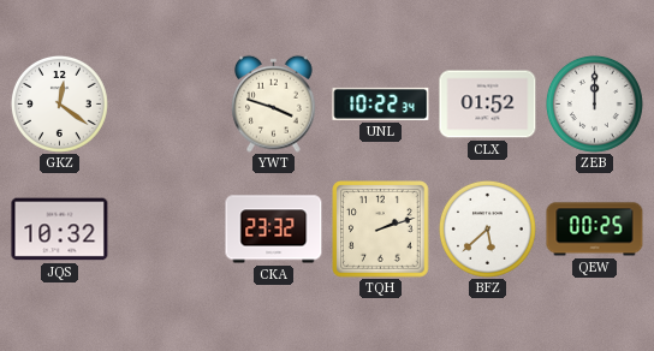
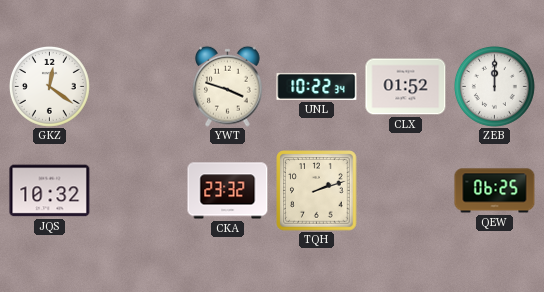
BFZ: 5:38 -> none (487, 228)
QEW: 00:25 -> 06:25 (495, 191)
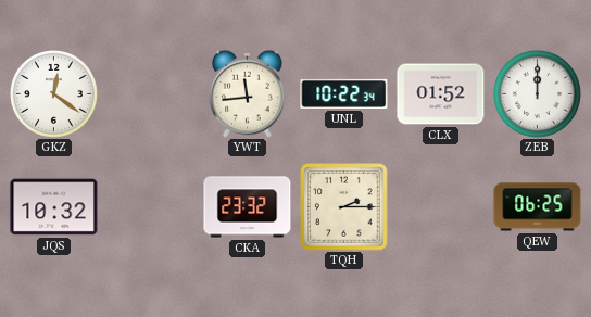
YWT: 3:48 -> 11:44 (248, 93)
TQH: 2:12 -> 2:15 (344, 207)
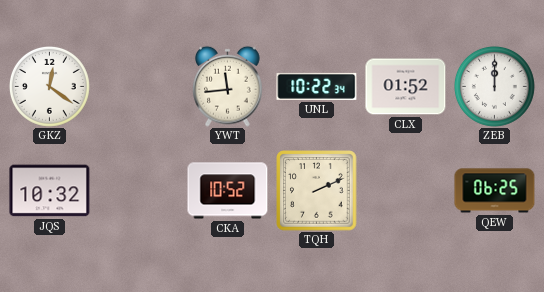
CKA: 23:32 -> 10:52 (228, 191)
TQH: 2:15 -> 2:11 (317, 191)
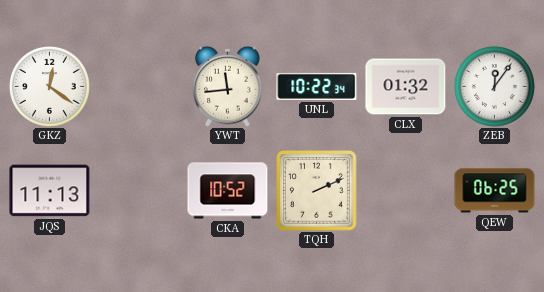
CLX: 01:52 -> 01:32 (406, 87)
ZEB: 12:00 -> 12:06 (494, 86)
JQS: 10:32 -> 11:13 (50, 191)
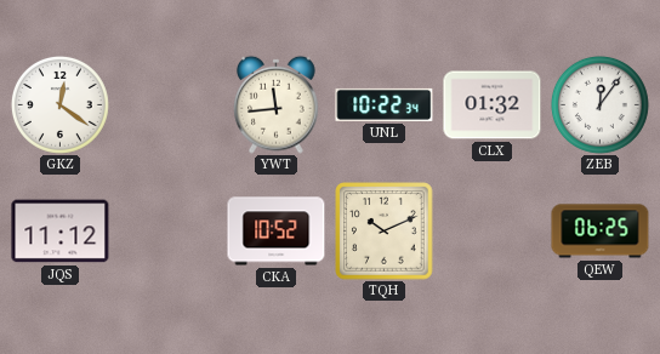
JQS: 11:13 -> 11:12 (61, 232)
TQH: 2:11 -> 10:11 (385, 232)
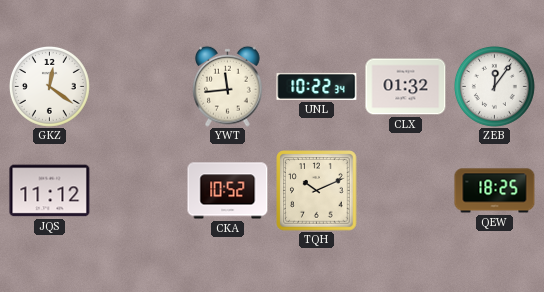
QEW: 06:25 -> 18:25 (495, 191)
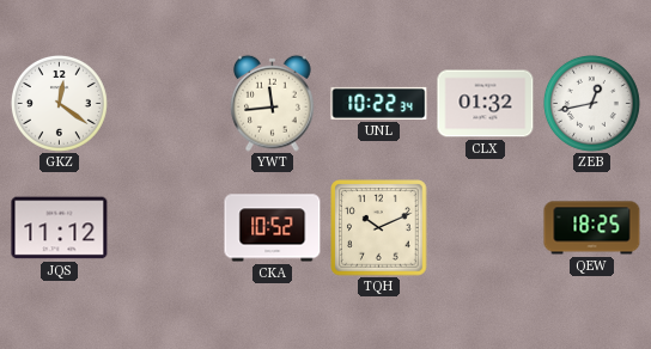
ZEB: 12:06 -> 12:43 (591, 103)
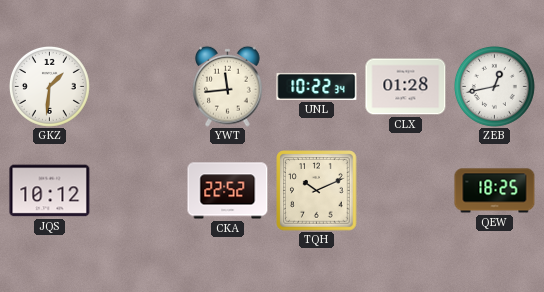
GKZ: 12:21 -> 1:31 (49, 86)
CLX: 01:32 -> 01:28 (406, 87)
JQS: 11:12 -> 10:12 (50, 191)
CKA: 10:52 -> 22:52 (228, 191)
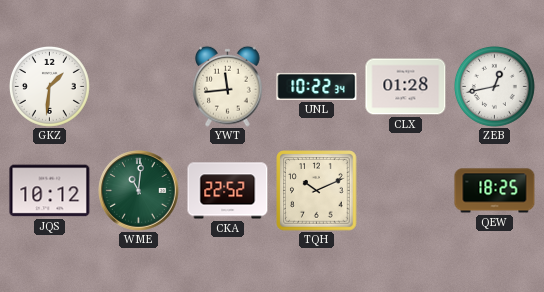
WME: none -> 11:01 (139, 191)
